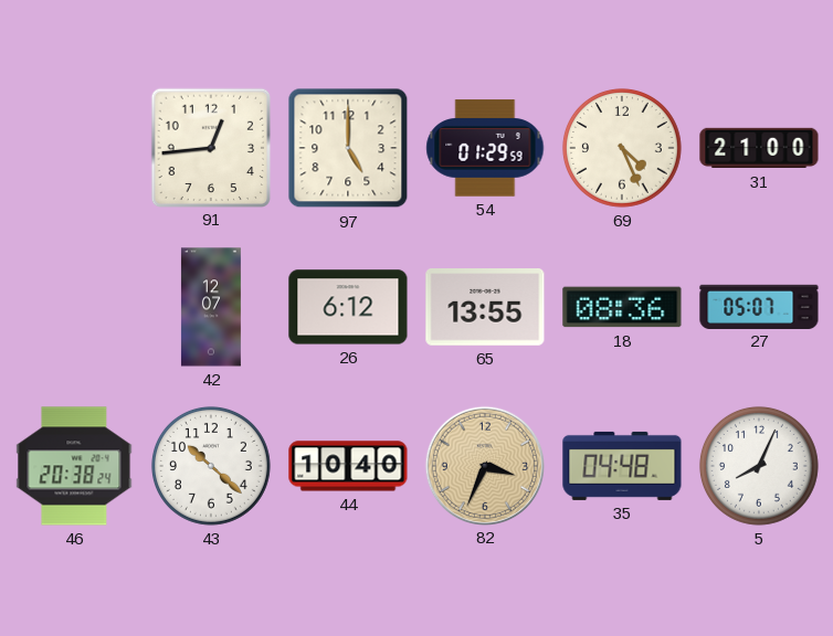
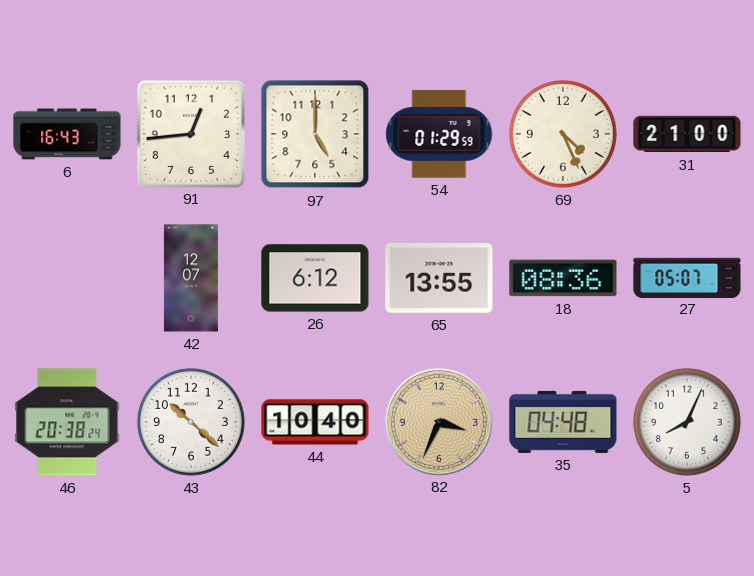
6: none -> 16:43 (67, 134)
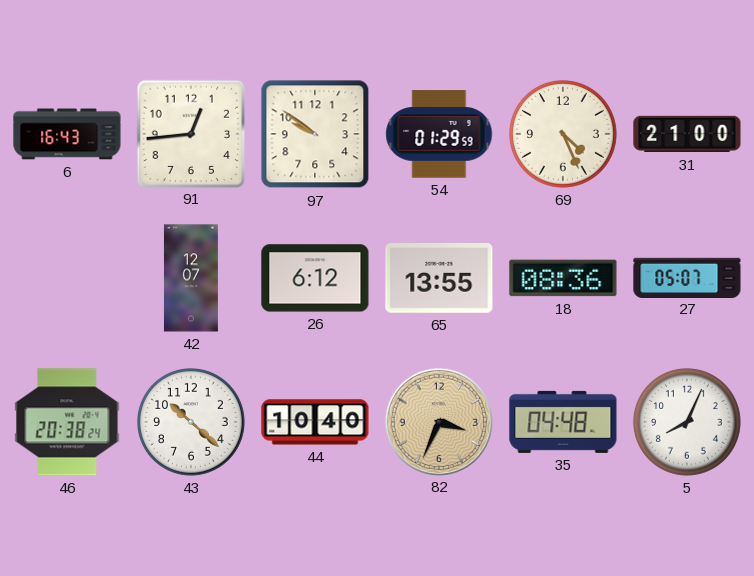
97: 5:00 -> 9:51 (315, 134)
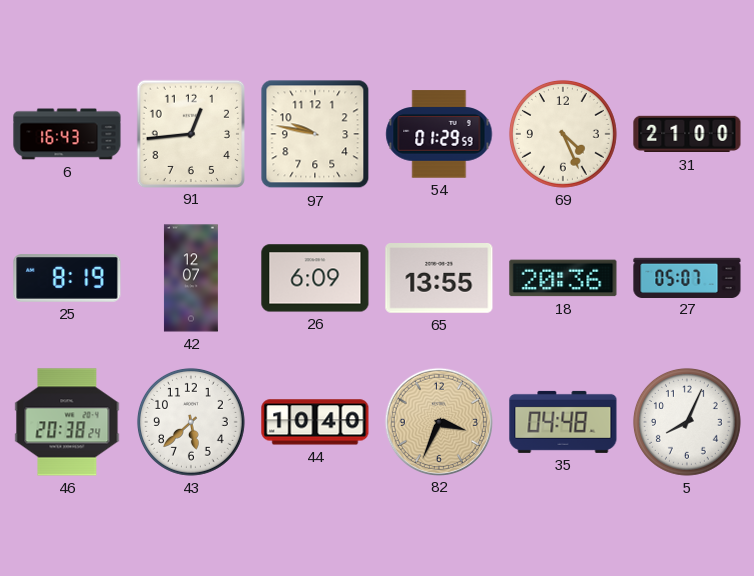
97: 9:51 -> 9:47 (315, 134)
25: none -> 8:19 (67, 278)
26: 6:12 -> 6:09 (315, 278)
18: 08:36 -> 20:36 (563, 278)
43: 10:22 -> 5:38 (191, 422)
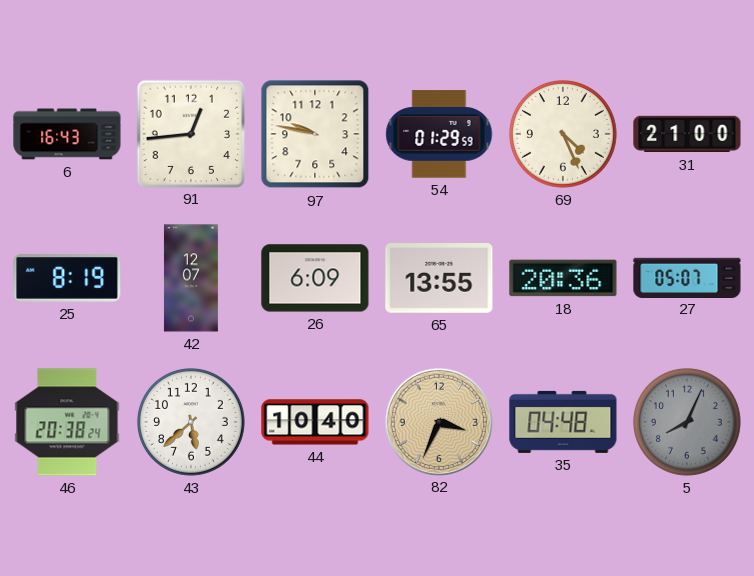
5 dial: white -> grey (687, 422)
